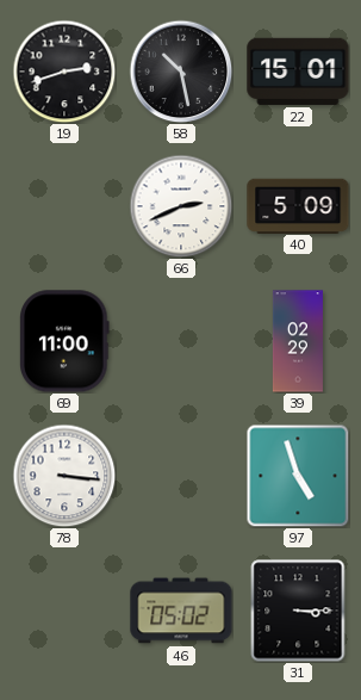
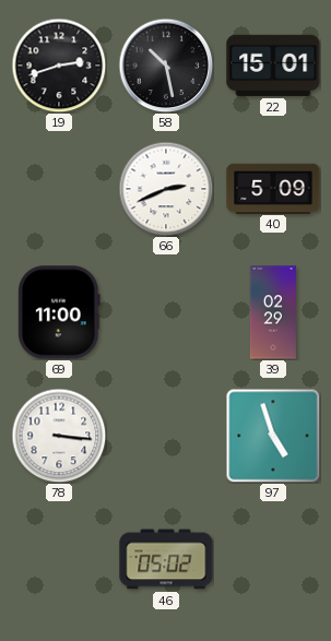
31: 3:15 -> none (298, 611)
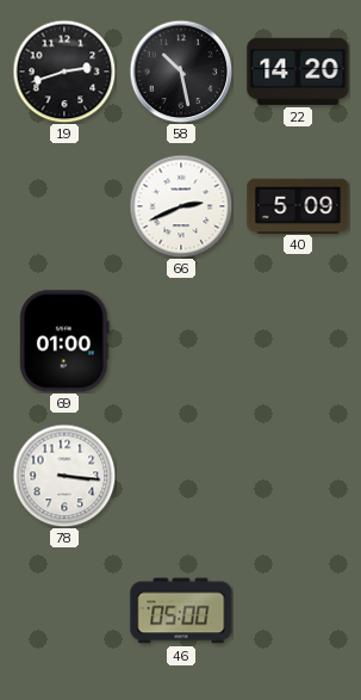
22: 15:01 -> 14:20 (298, 72)
69: 11:00 -> 01:00 (66, 341)
39: 02:29 -> none (273, 312)
97: 4:57 -> none (273, 436)
46: 05:02 -> 05:00 (181, 611)
